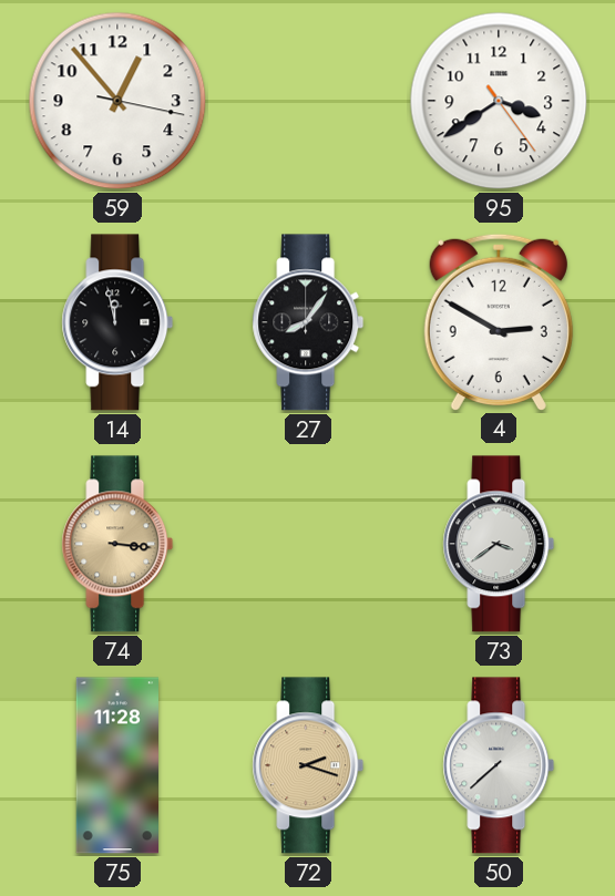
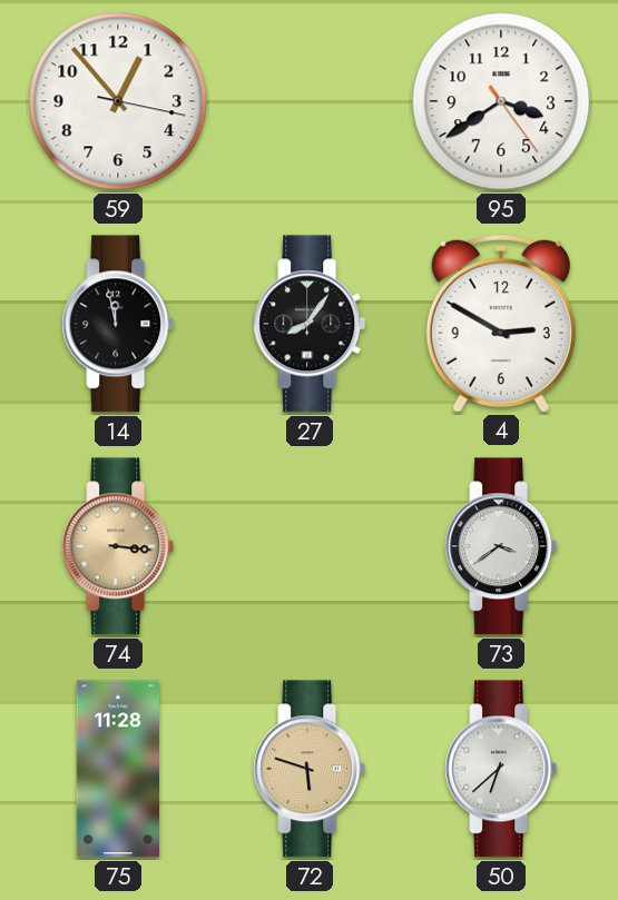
72: 2:18 -> 5:48 (310, 769)
50: 7:38 -> 6:38 (501, 769)
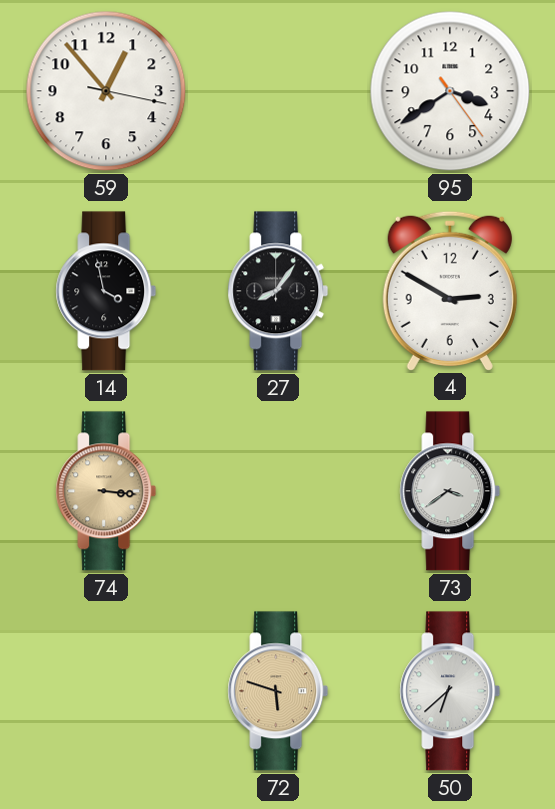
14: 11:58 -> 3:58 (106, 291)
75: 11:28 -> none (117, 769)
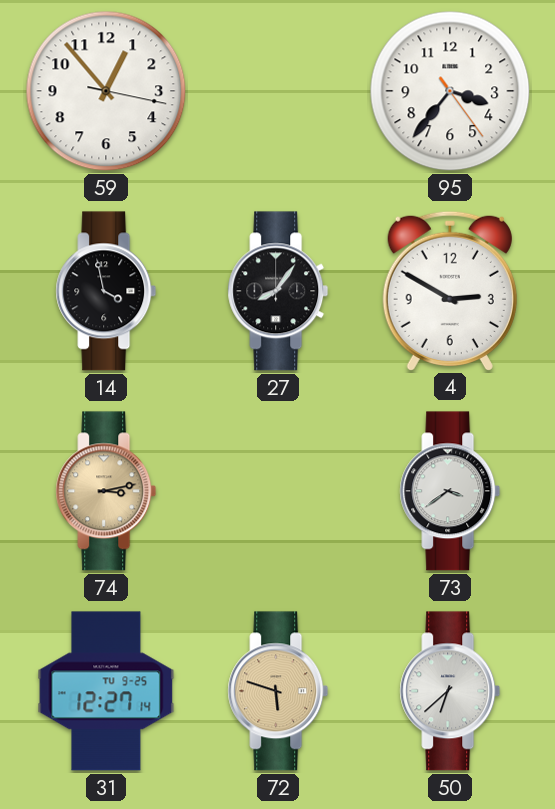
95: 3:39 -> 3:36 (450, 91)
74: 3:16 -> 3:13 (106, 491)
31: none -> 12:27 (106, 691)
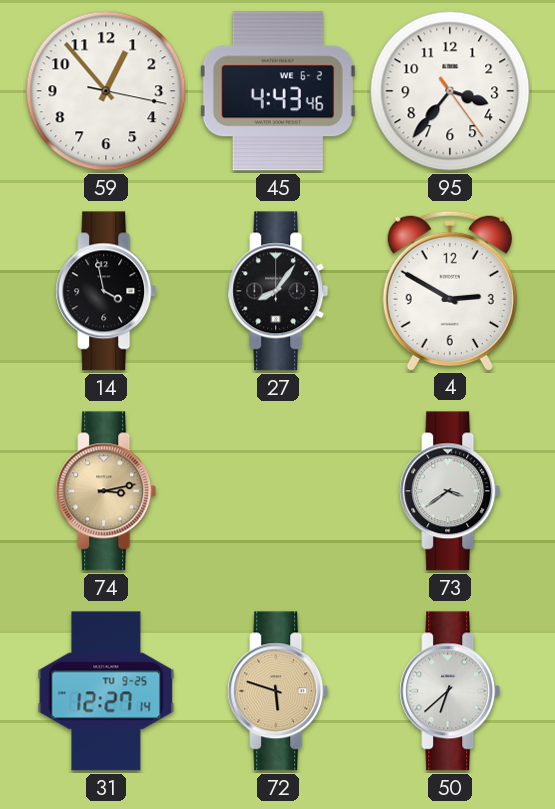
45: none -> 4:43 (278, 91)
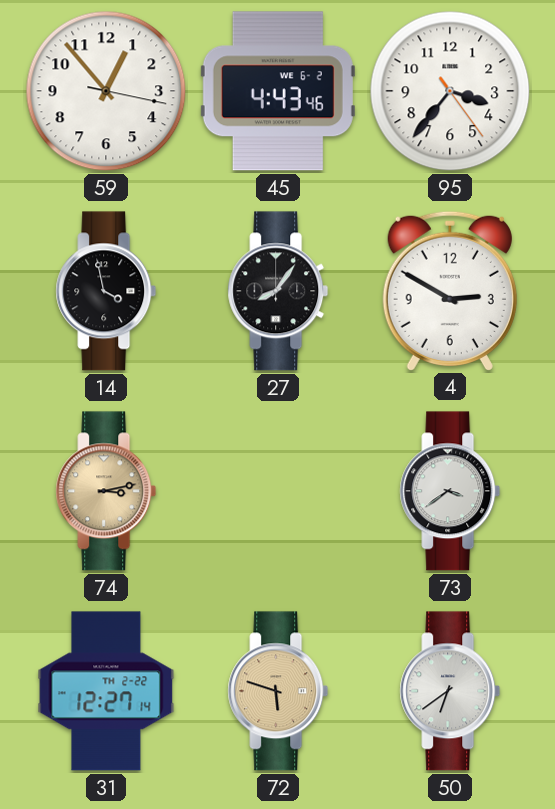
31 date: TU 9-25 -> TH 2-22 (106, 691)
50: 6:38 -> 6:39 (450, 691)
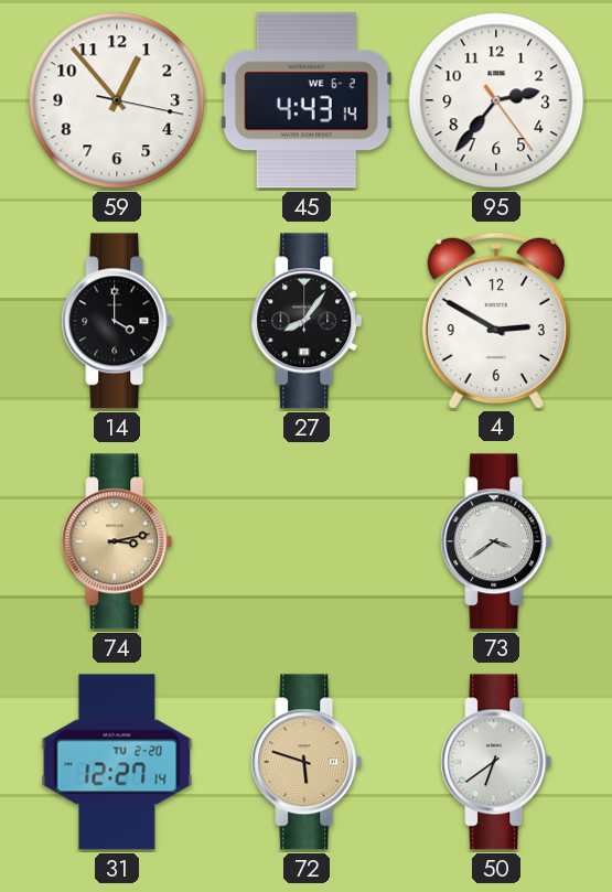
45: 4:43:46 -> 4:43:14 (307, 100)
95: 3:36 -> 2:36 (496, 100)
14: 3:58 -> 4:00 (117, 321)
31 date: TH 2-22 -> TU 2-20 (117, 762)
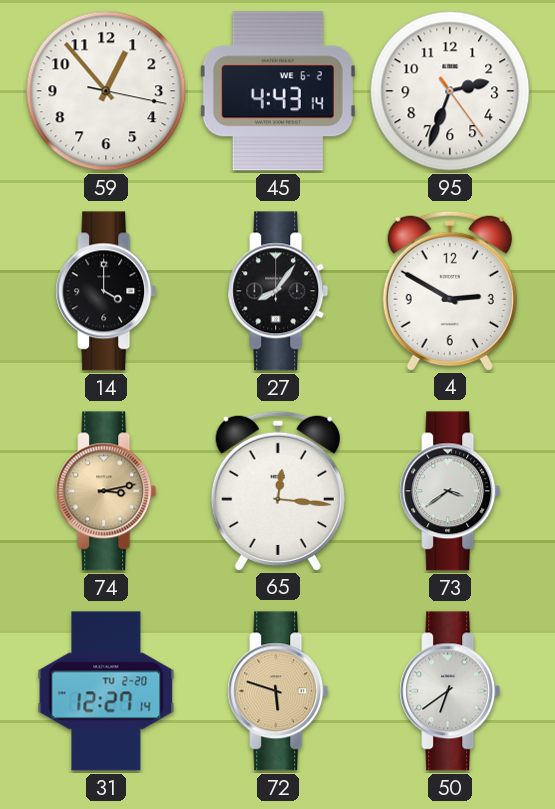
95: 2:36 -> 2:33 (450, 91)
65: none -> 12:16 (278, 490)
